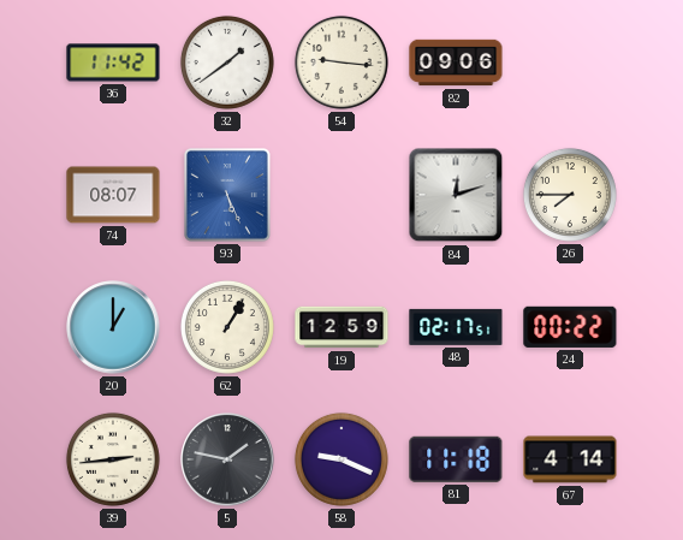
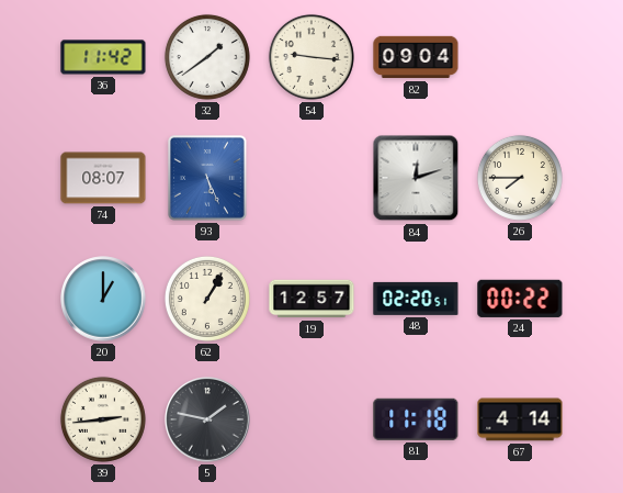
82: 09:06 -> 09:04 (416, 57)
19: 12:59 -> 12:57 (311, 299)
48: 02:17 -> 02:20 (416, 299)
58: 9:19 -> none (341, 459)
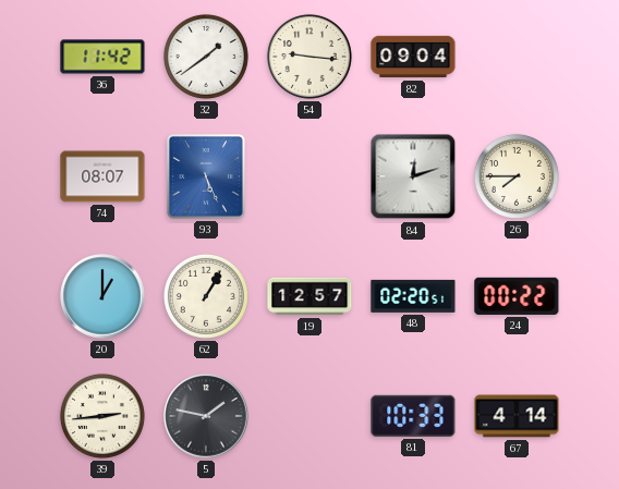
81: 11:18 -> 10:33 (413, 416)
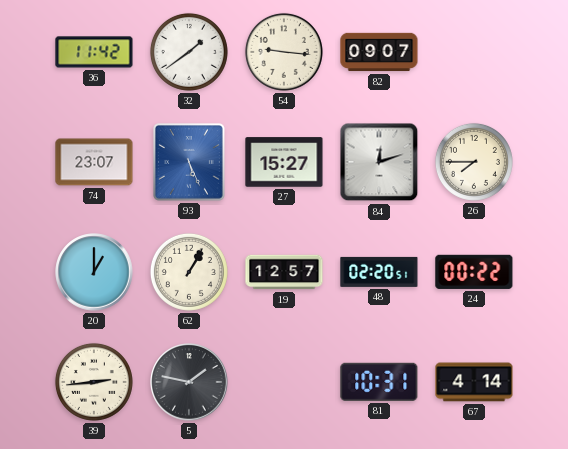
82: 09:04 -> 09:07 (379, 52)
74: 08:07 -> 23:07 (94, 162)
27: none -> 15:27 (284, 162)
81: 10:33 -> 10:31 (379, 382)
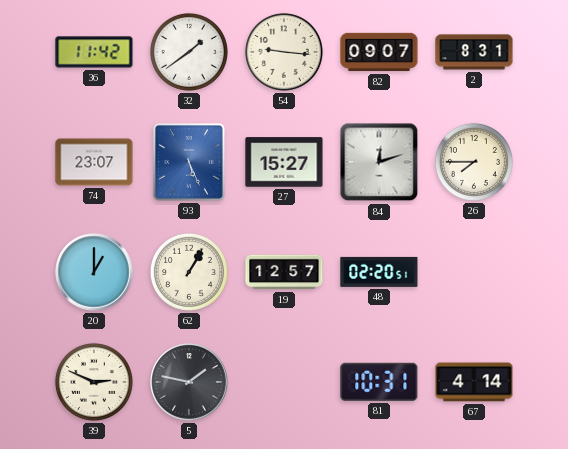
2: none -> 8:31 (474, 52)
24: 00:22 -> none (474, 272)
39: 2:44 -> 2:49 (94, 382)
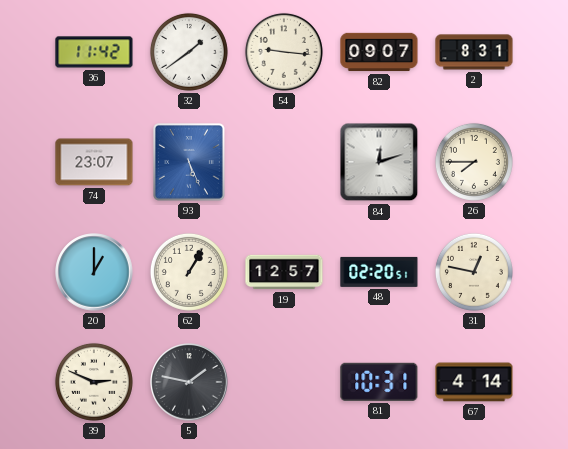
27: 15:27 -> none (284, 162)
31: none -> 12:47 (474, 272)
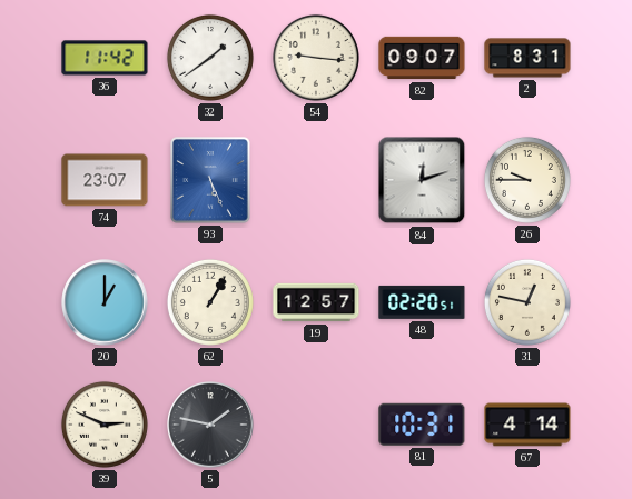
26: 7:45 -> 9:45 (527, 180)
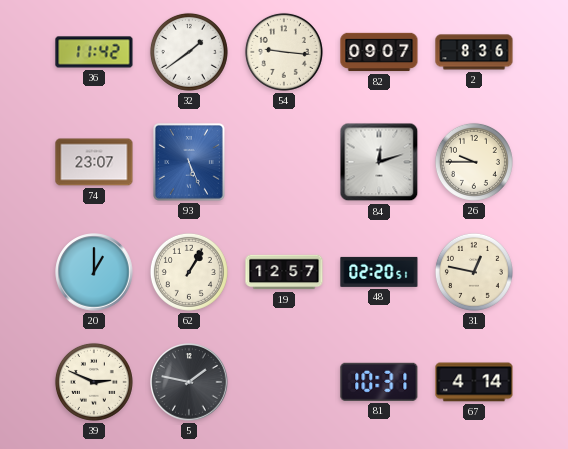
2: 8:31 -> 8:36 (474, 52)
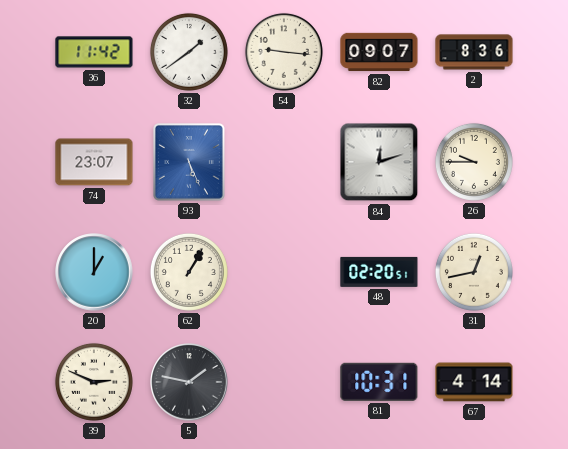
19: 12:57 -> none (284, 272)
31: 12:47 -> 12:43 (474, 272)
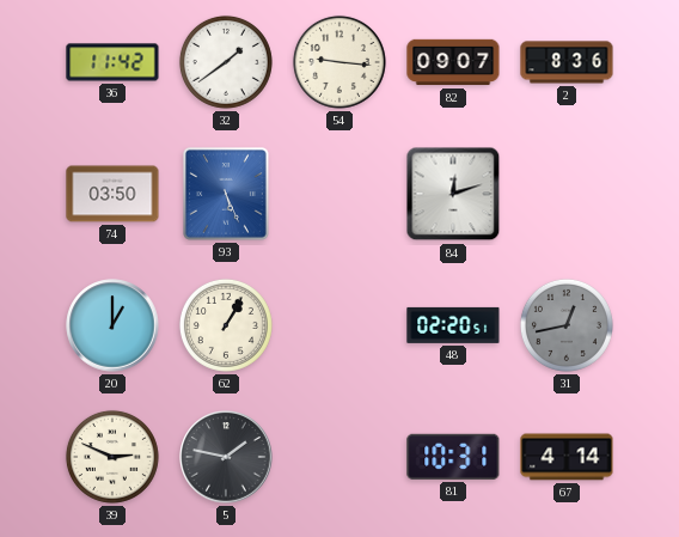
74: 23:07 -> 03:50 (112, 194)
26: 9:45 -> none (474, 162)
31 dial: cream -> grey (567, 325)
